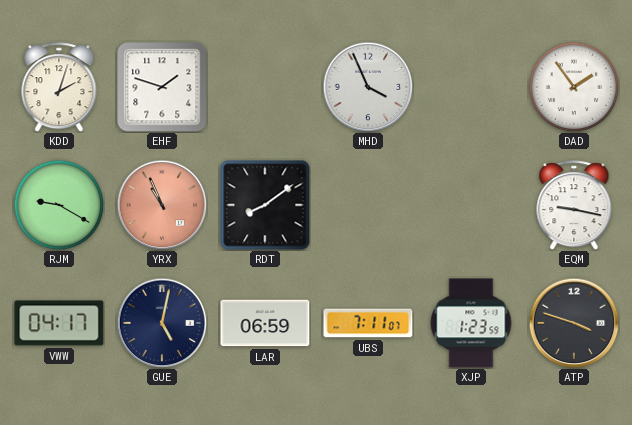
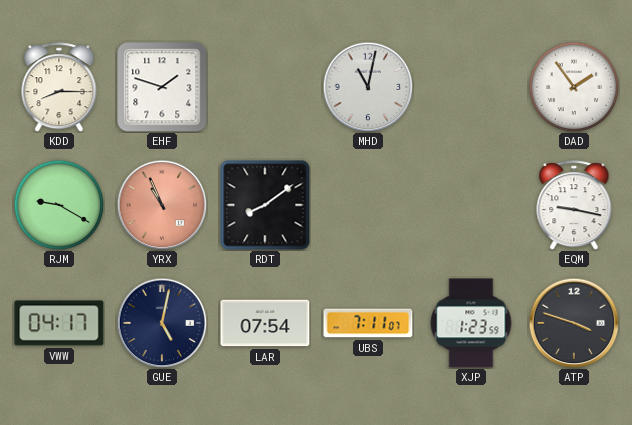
KDD: 2:03 -> 8:15 (59, 87)
MHD: 3:56 -> 11:02 (368, 87)
LAR: 06:59 -> 07:54 (265, 323)
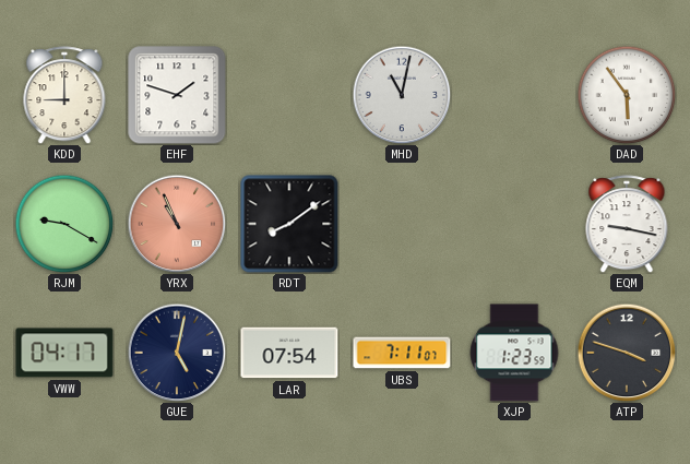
KDD: 8:15 -> 9:00 (64, 95)
DAD: 1:54 -> 5:54 (627, 95)
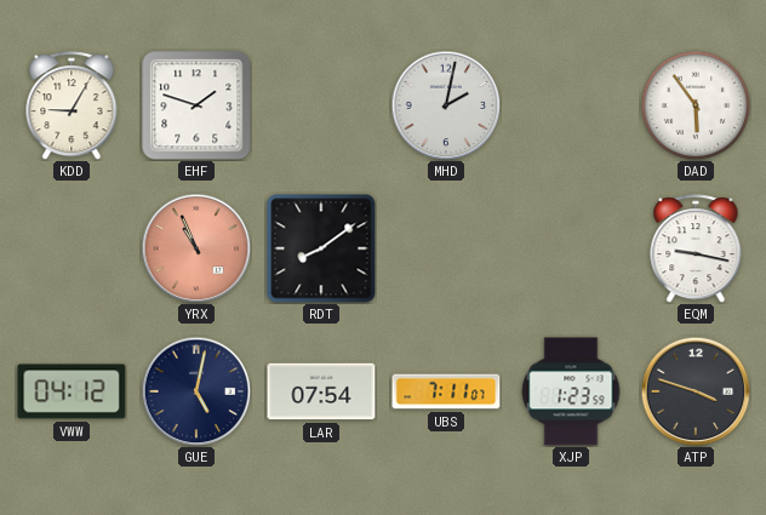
KDD: 9:00 -> 9:05 (72, 105)
MHD: 11:02 -> 2:02 (446, 105)
RJM: 9:20 -> none (64, 224)
VWW: 04:17 -> 04:12 (72, 391)
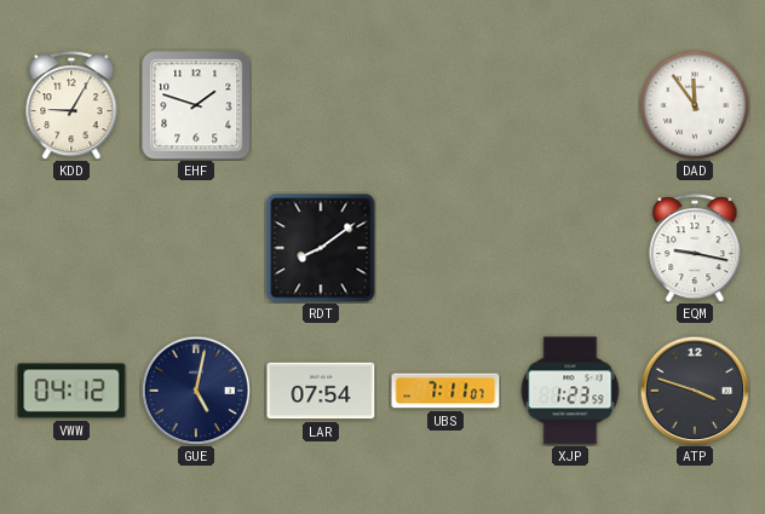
MHD: 2:02 -> none (446, 105)
DAD: 5:54 -> 11:54 (695, 105)
YRX: 10:56 -> none (196, 248)
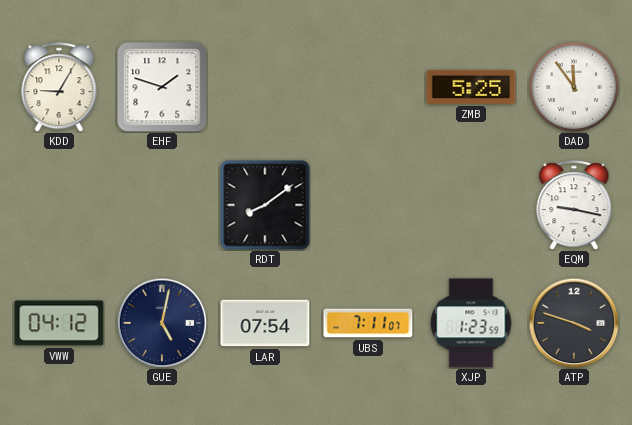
ZMB: none -> 5:25 (471, 87)
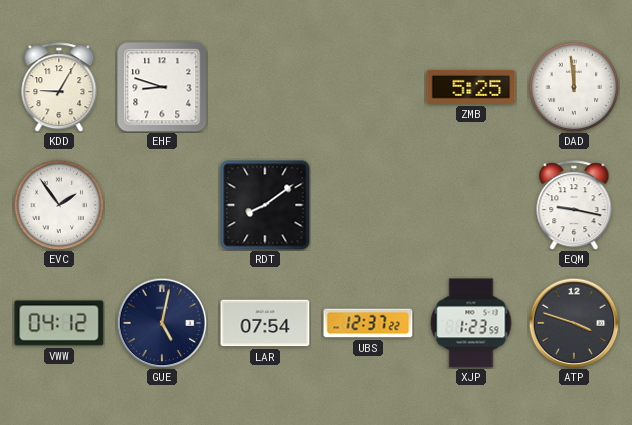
EHF: 1:48 -> 8:48 (162, 87)
DAD: 11:54 -> 11:59 (574, 87)
EVC: none -> 1:54 (59, 205)
UBS: 7:11 -> 12:37 (368, 323)
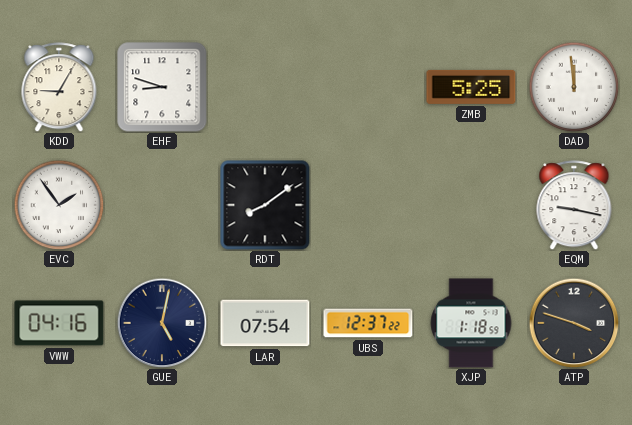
VWW: 04:12 -> 04:16 (59, 323)
XJP: 1:23 -> 1:18 (471, 323)
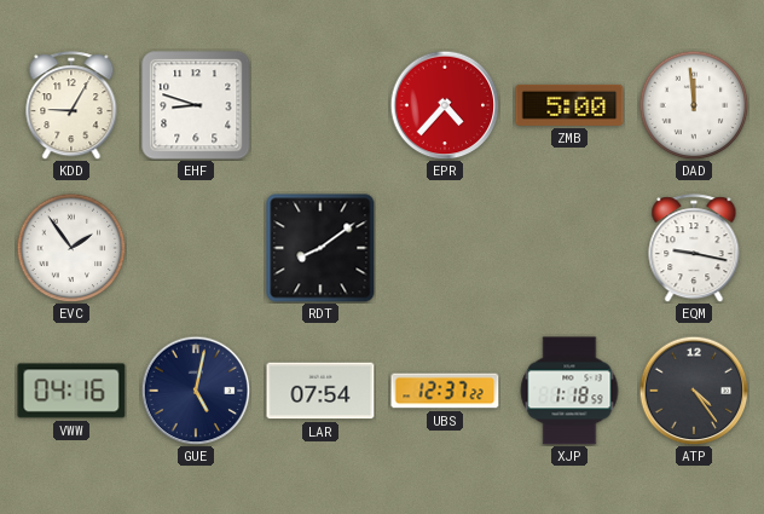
EPR: none -> 4:37 (445, 105)
ZMB: 5:25 -> 5:00 (569, 105)
ATP: 3:48 -> 4:24 (694, 391)
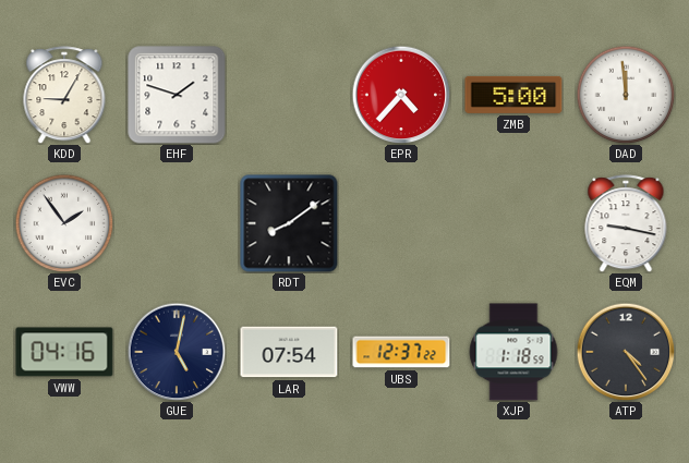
EHF: 8:48 -> 1:48 (177, 95)
